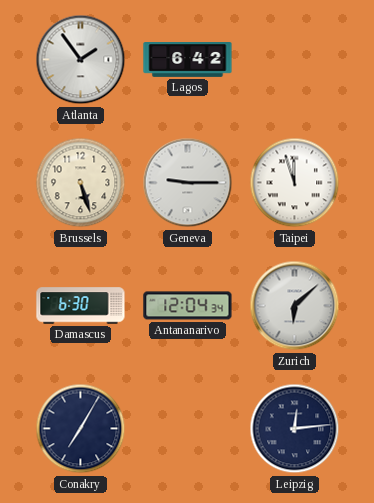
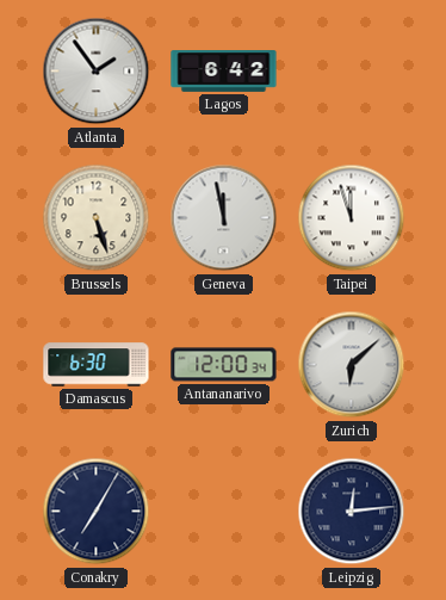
Geneva: 9:15 -> 11:58 (224, 218)
Antananarivo: 12:04 -> 12:00 (224, 365)
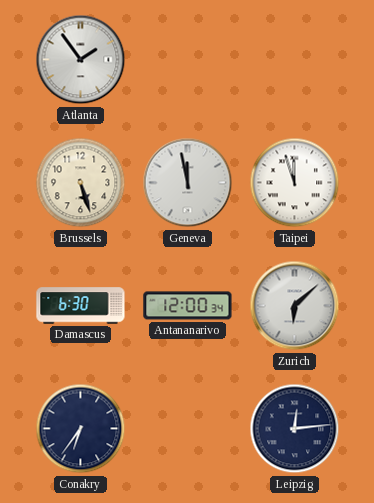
Lagos: 6:42 -> none (224, 72)
Conakry: 7:05 -> 6:36 (81, 429)
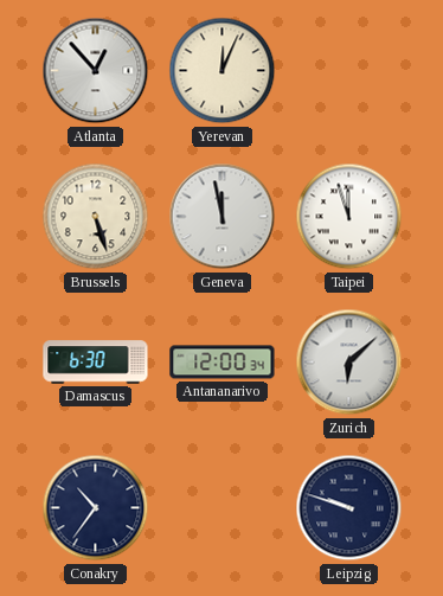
Atlanta: 1:54 -> 12:53 (96, 71)
Yerevan: none -> 12:04 (223, 71)
Conakry: 6:36 -> 10:36 (96, 508)
Leipzig: 12:14 -> 9:48 (349, 508)
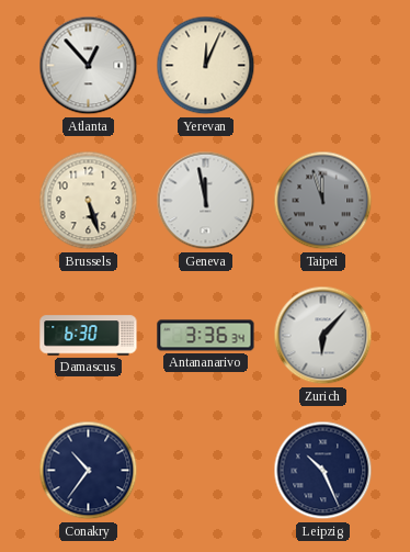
Taipei dial: white -> grey (323, 201)
Antananarivo: 12:00 -> 3:36 (206, 336)
Zurich: 6:08 -> 6:07 (323, 336)
Leipzig: 9:48 -> 10:26 (323, 471)
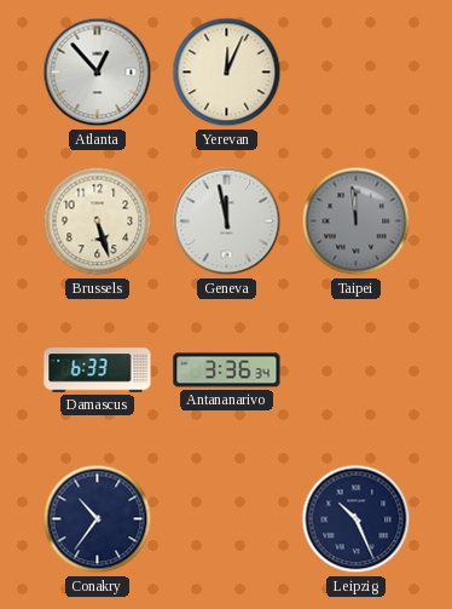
Taipei: 11:57 -> 11:59 (357, 222)
Damascus: 6:30 -> 6:33 (98, 370)
Zurich: 6:07 -> none (323, 336)
